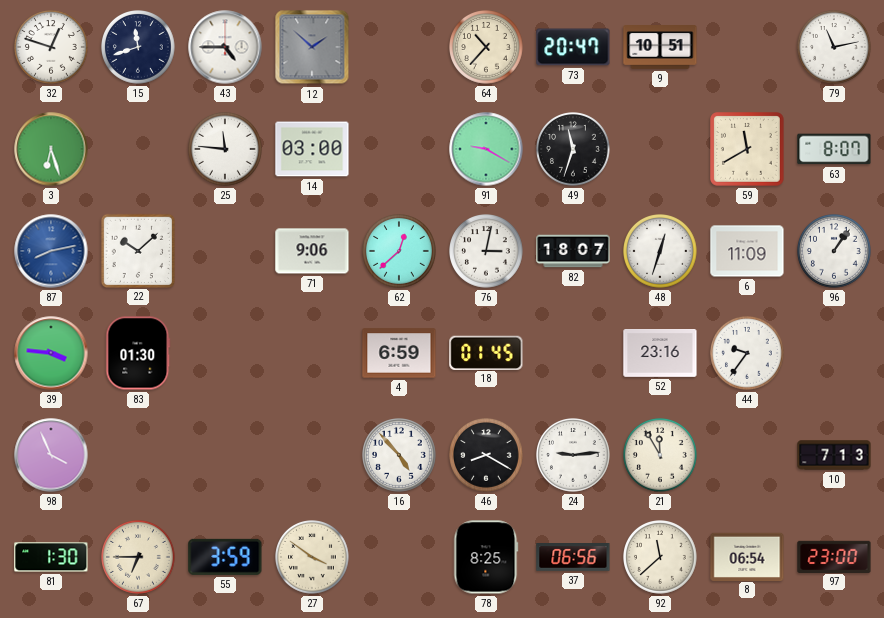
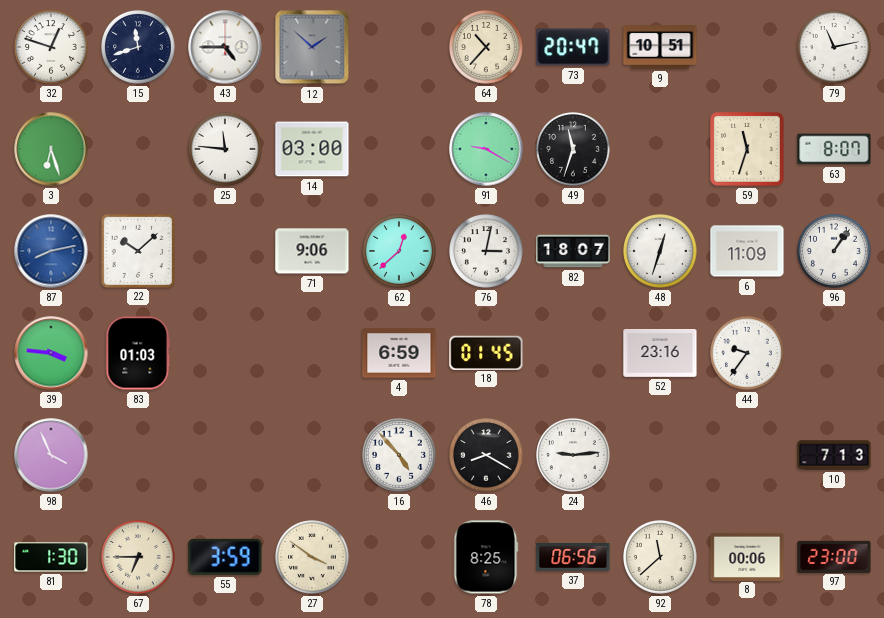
59: 11:40 -> 11:33 (748, 150)
83: 01:30 -> 01:03 (138, 353)
21: 11:55 -> none (661, 456)
8: 06:54 -> 00:06 (747, 556)
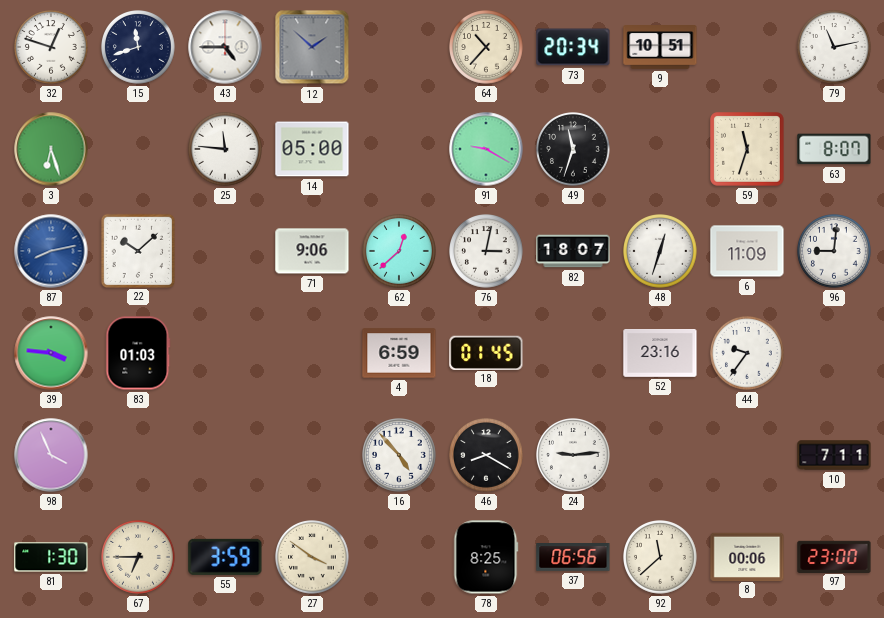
73: 20:47 -> 20:34 (573, 47)
14: 03:00 -> 05:00 (312, 149)
96: 1:06 -> 9:01 (835, 252)
10: 7:13 -> 7:11 (834, 455)
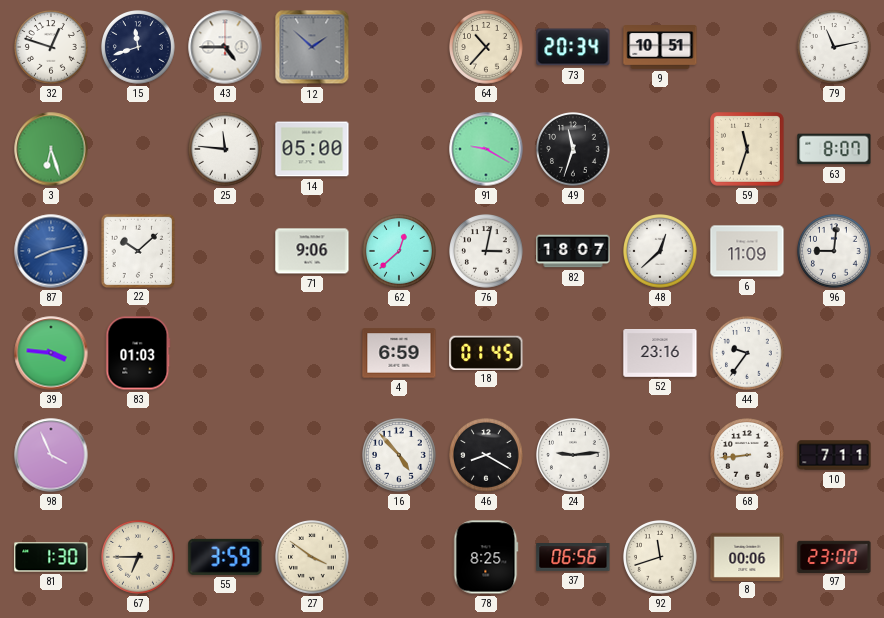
48: 12:33 -> 12:38 (661, 252)
68: none -> 8:44 (748, 456)
92: 11:38 -> 11:42 (661, 558)
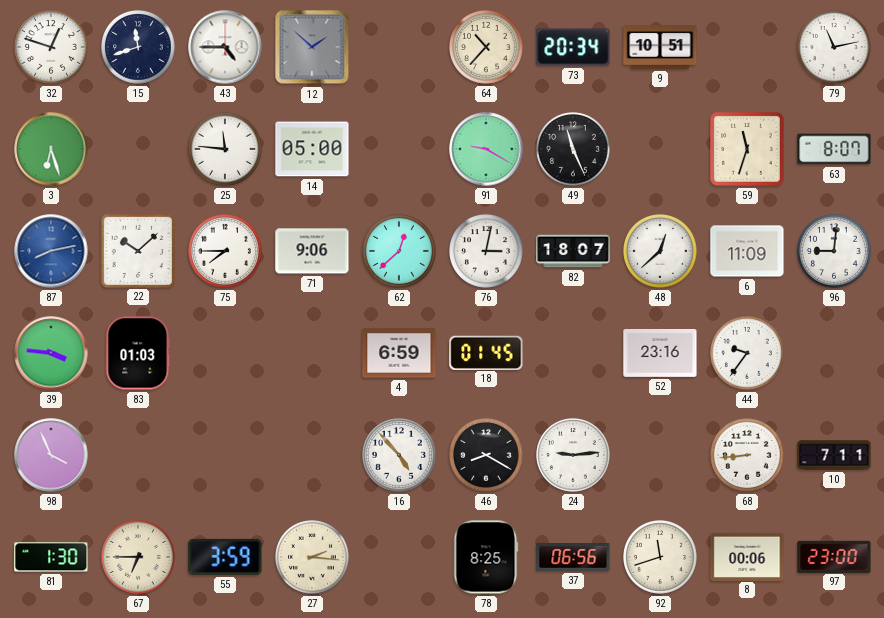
49: 11:33 -> 11:26 (574, 150)
75: none -> 7:45 (226, 252)
27: 3:51 -> 2:16 (313, 558)
